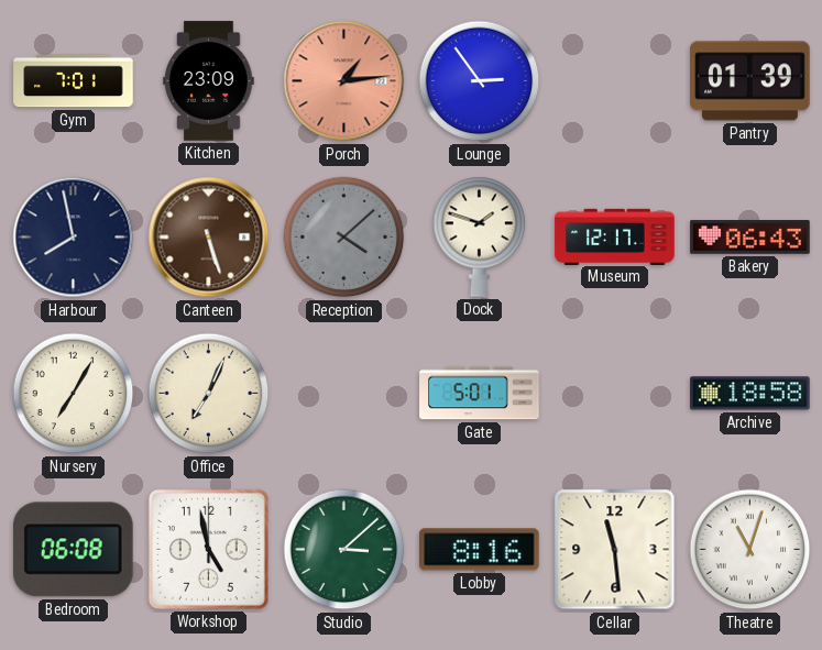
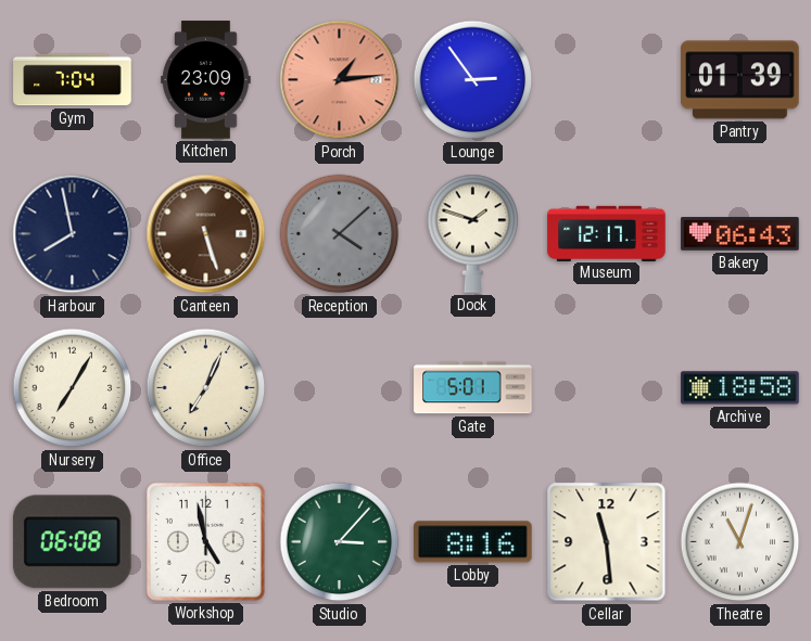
Gym: 7:01 -> 7:04 (73, 80)
Studio: 3:08 -> 3:07 (340, 542)
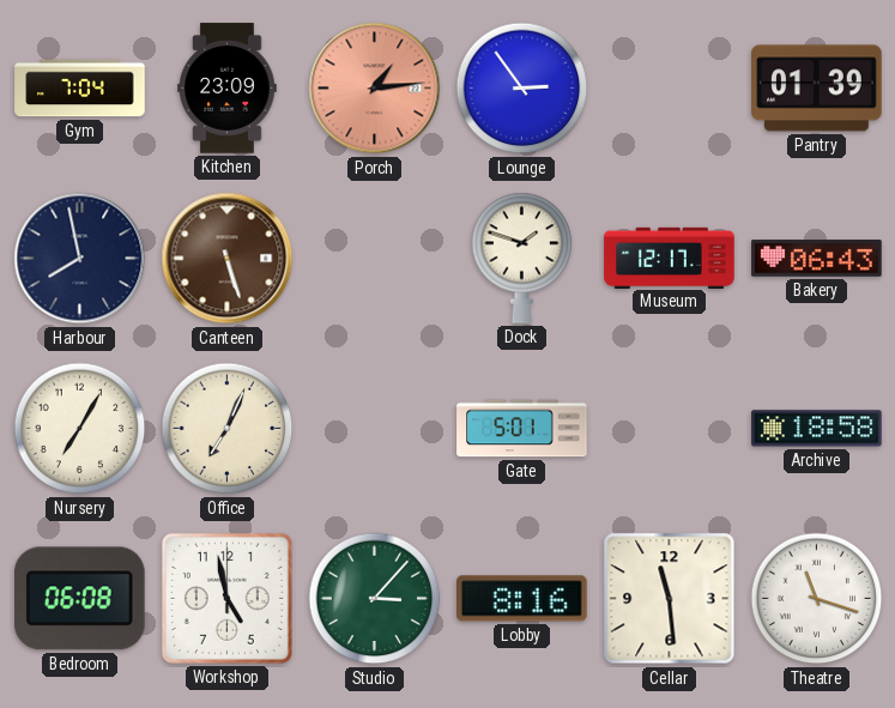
Reception: 4:08 -> none (340, 234)
Theatre: 11:03 -> 11:18 (817, 599)
